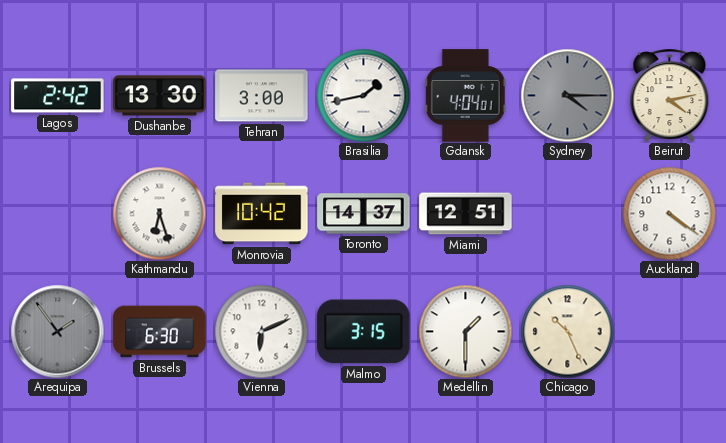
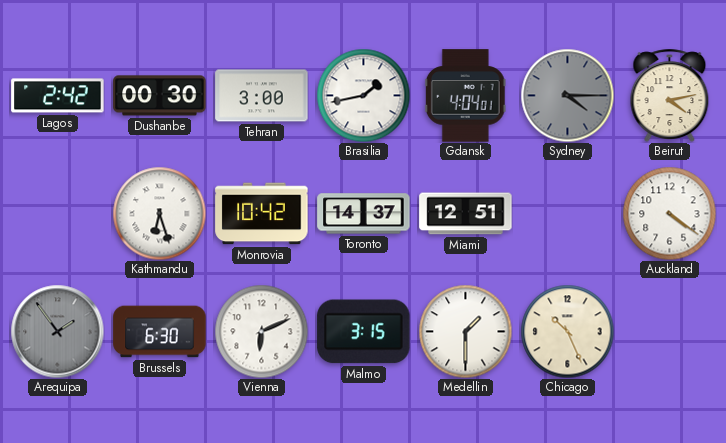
Dushanbe: 13:30 -> 00:30 (160, 96)
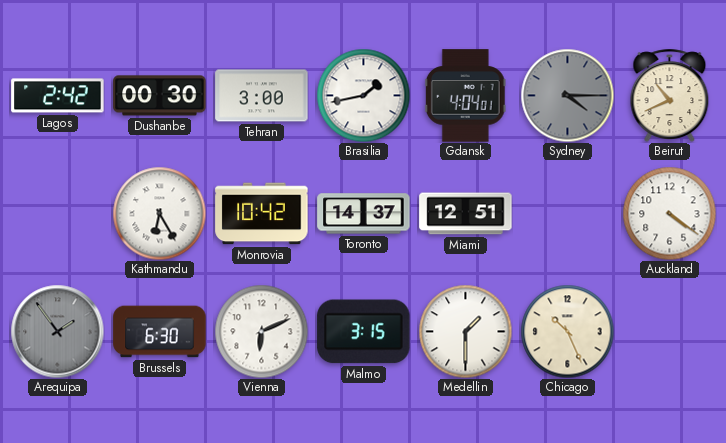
Beirut: 4:13 -> 10:41 (670, 95)
Kathmandu: 6:27 -> 6:25 (159, 213)
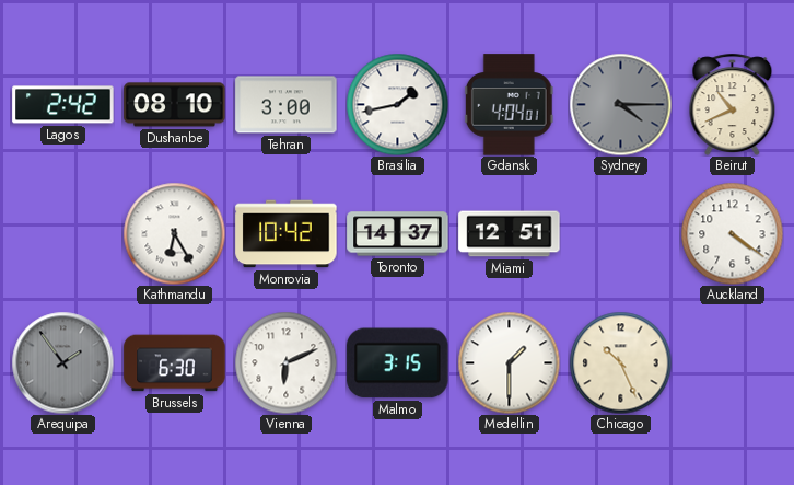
Dushanbe: 00:30 -> 08:10 (175, 105)
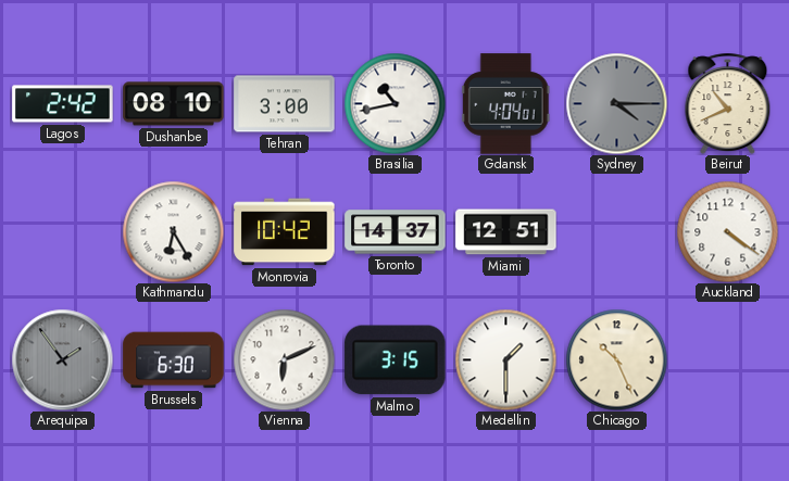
Brasilia: 1:43 -> 10:43 (394, 103)
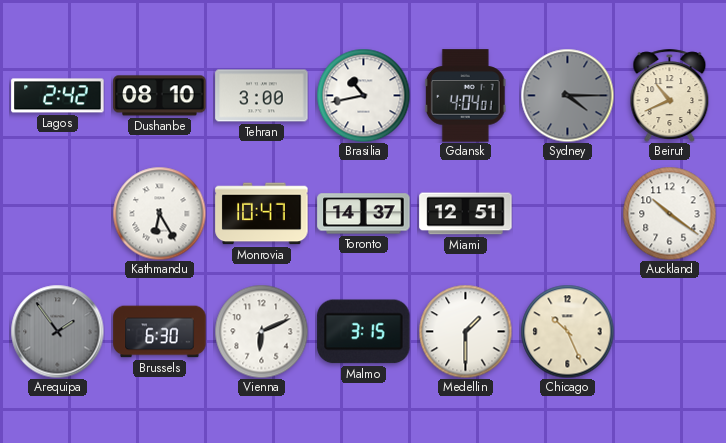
Monrovia: 10:42 -> 10:47 (262, 214)
Auckland: 4:21 -> 10:21 (669, 213)
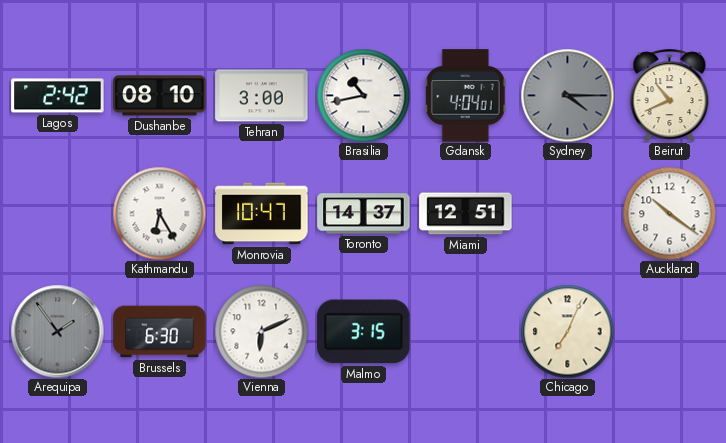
Medellin: 1:30 -> none (465, 331)
Chicago: 10:26 -> 7:04 (567, 331)
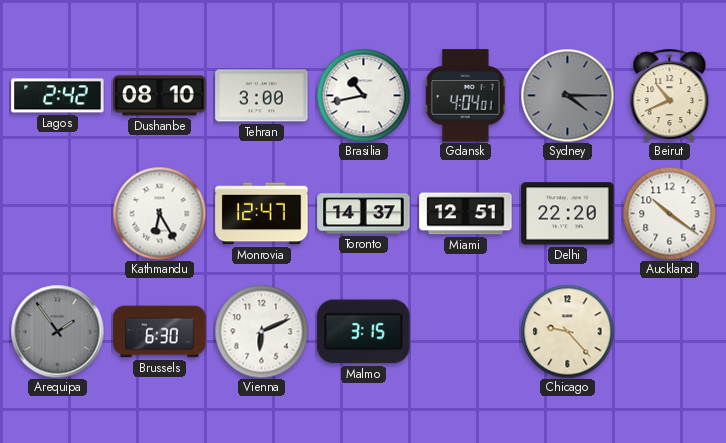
Monrovia: 10:47 -> 12:47 (262, 214)
Delhi: none -> 22:20 (568, 214)
Chicago: 7:04 -> 9:23 (567, 331)
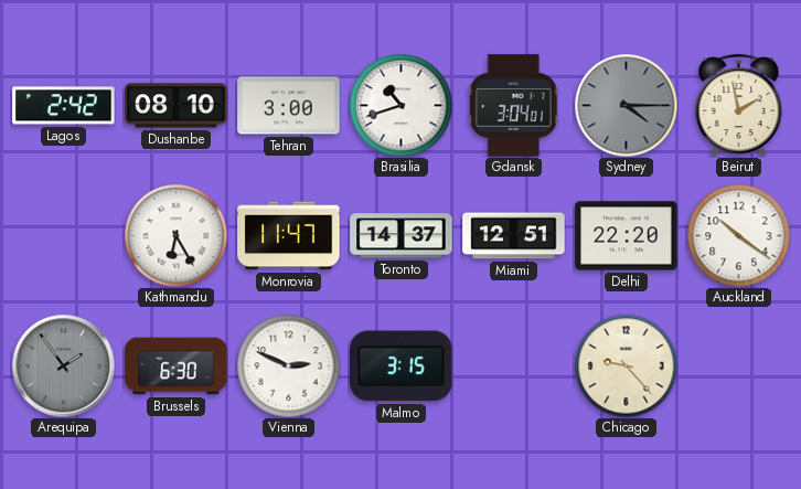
Brasilia: 10:43 -> 10:42 (400, 105)
Gdansk: 4:04 -> 3:04 (513, 106)
Beirut: 10:41 -> 1:58 (739, 105)
Monrovia: 12:47 -> 11:47 (289, 236)
Vienna: 6:11 -> 2:49 (288, 365)
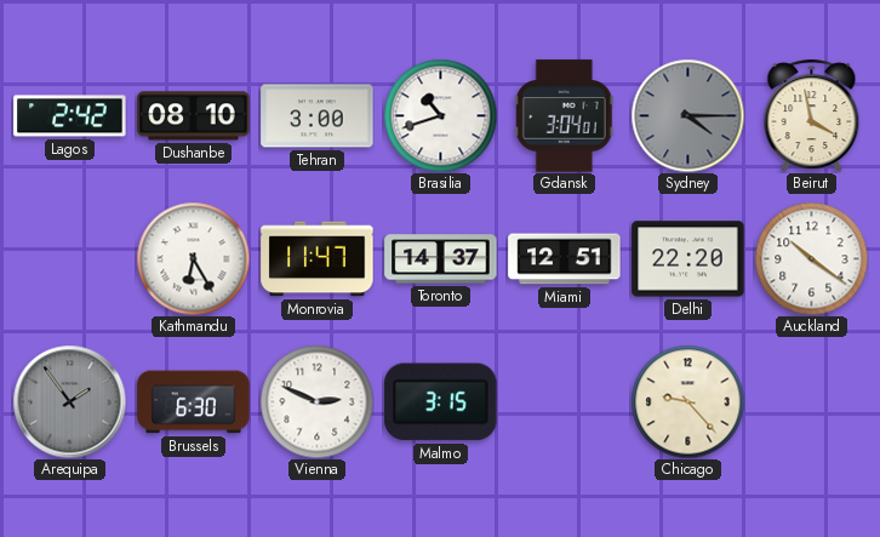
Beirut: 1:58 -> 3:58 (812, 115)
